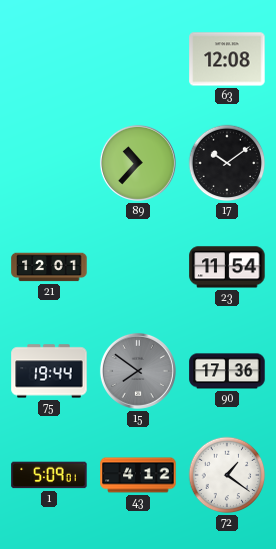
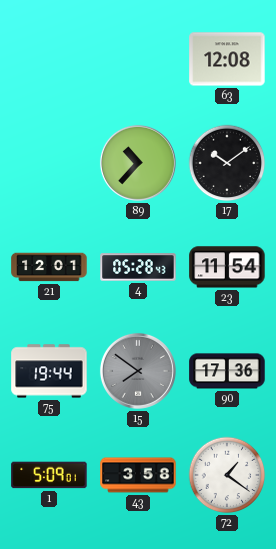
4: none -> 05:28 (138, 267)
43: 4:12 -> 3:58 (138, 475)
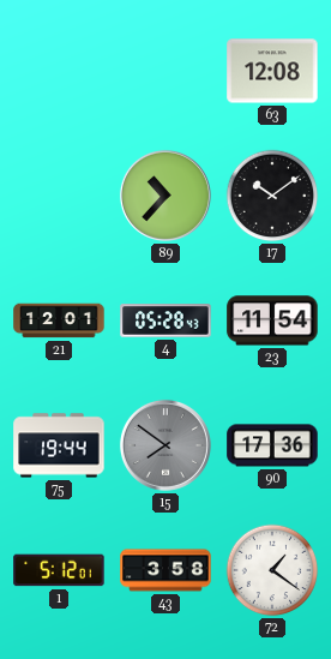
1: 5:09 -> 5:12 (59, 570)
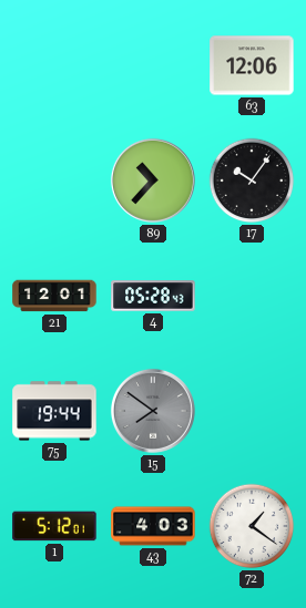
63: 12:08 -> 12:06 (252, 65)
17: 10:09 -> 10:06 (252, 181)
23: 11:54 -> none (272, 320)
90: 17:36 -> none (272, 445)
43: 3:58 -> 4:03 (153, 526)
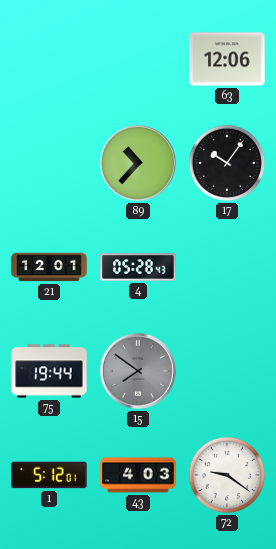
72: 1:21 -> 9:21 (227, 475)
